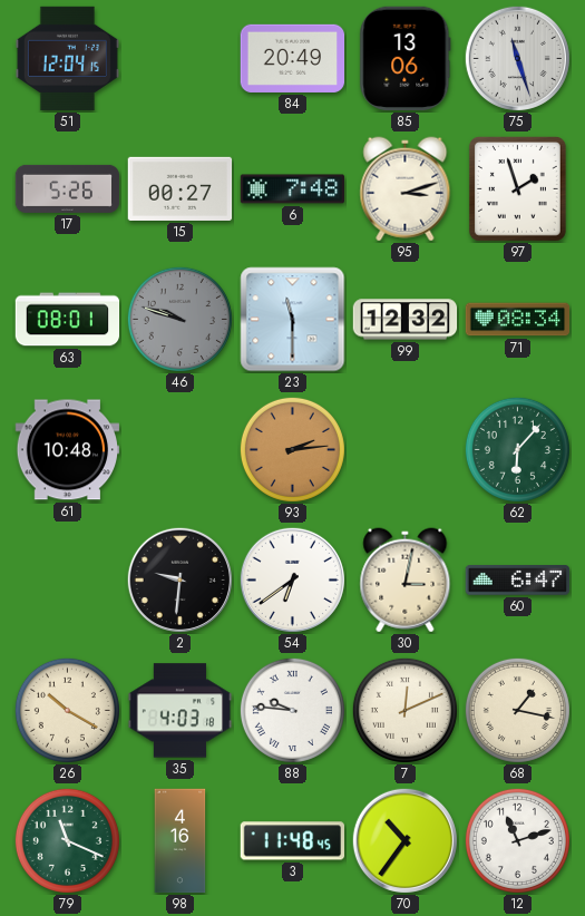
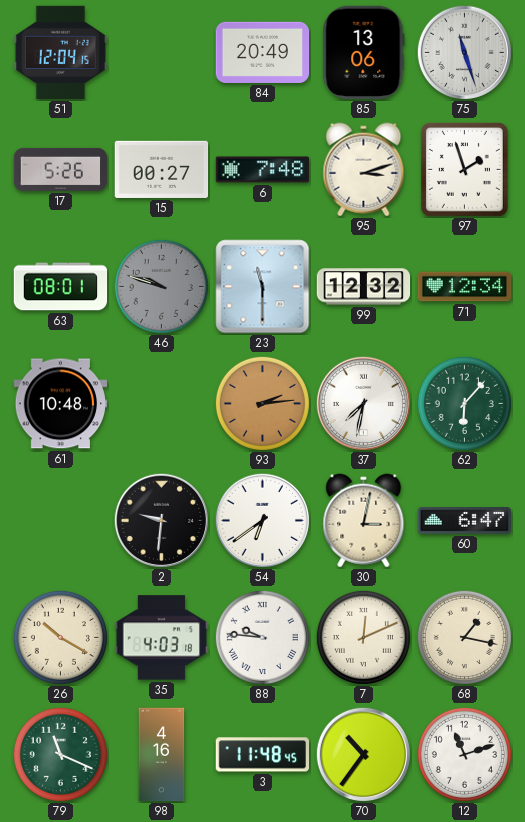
71: 08:34 -> 12:34 (465, 287)
37: none -> 7:32 (363, 403)
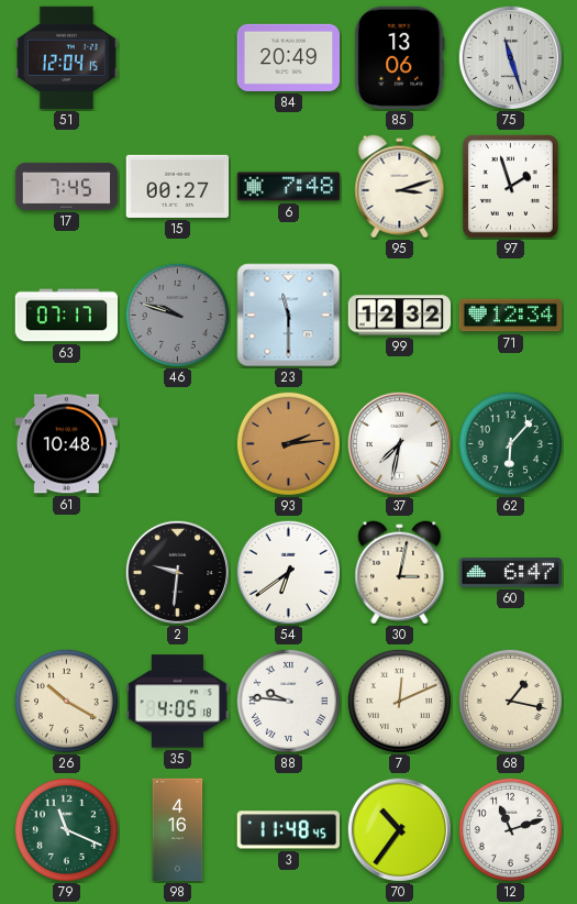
17: 5:26 -> 7:45 (67, 186)
63: 08:01 -> 07:17 (67, 316)
35: 4:03 -> 4:05 (178, 702)
